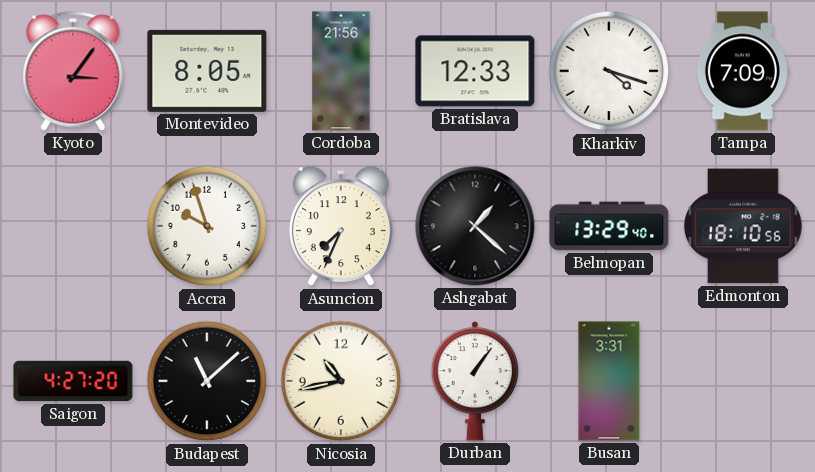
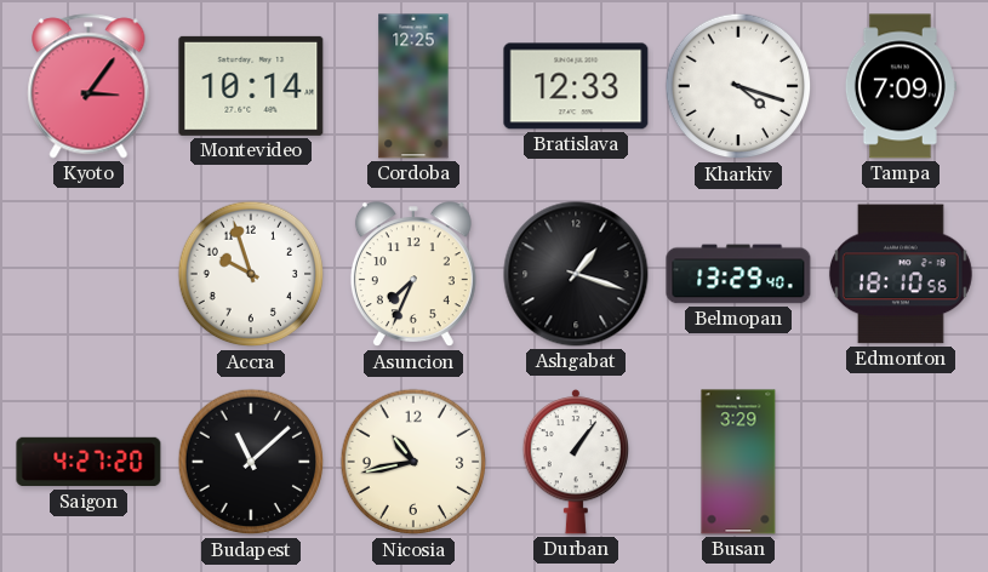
Montevideo: 8:05 -> 10:14 (251, 86)
Cordoba: 21:56 -> 12:25 (413, 86)
Ashgabat: 1:22 -> 1:18 (576, 274)
Busan: 3:31 -> 3:29 (738, 462)
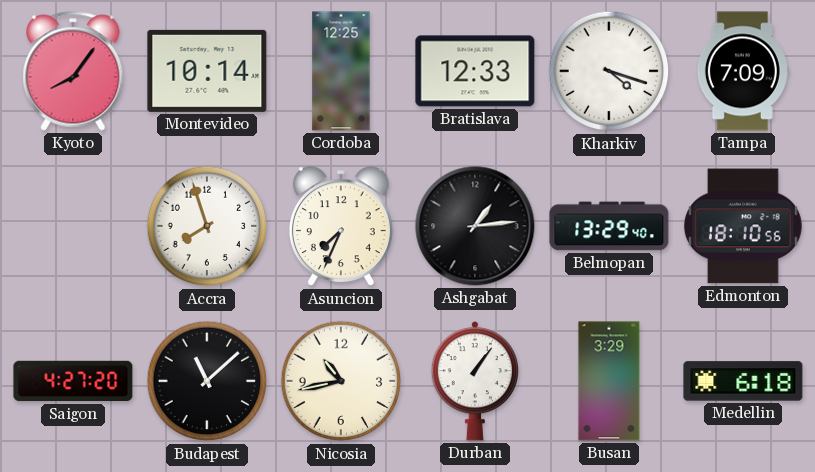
Kyoto: 3:06 -> 8:06 (73, 71)
Accra: 9:57 -> 7:57 (207, 226)
Ashgabat: 1:18 -> 1:14 (475, 226)
Medellin: none -> 6:18 (743, 381)
